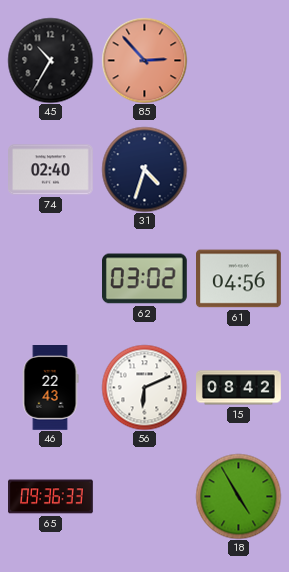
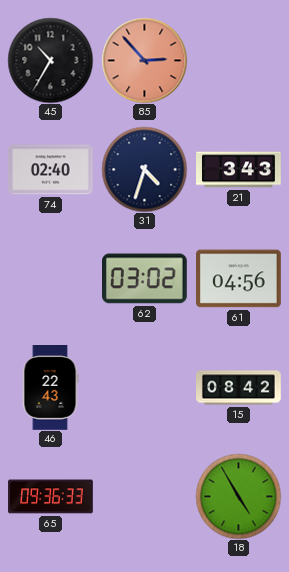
21: none -> 3:43 (239, 170)
56: 6:11 -> none (144, 387)
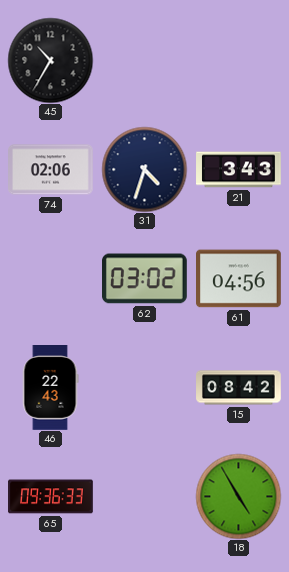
85: 2:53 -> none (144, 60)
74: 02:40 -> 02:06 (51, 170)
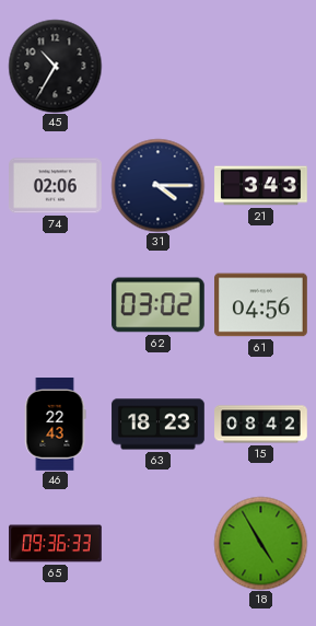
31: 4:33 -> 4:15 (157, 185)
63: none -> 18:23 (159, 425)
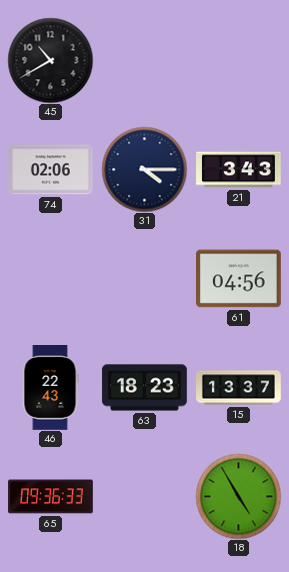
45: 10:35 -> 10:40 (50, 60)
62: 03:02 -> none (159, 305)
15: 08:42 -> 13:37 (239, 388)
